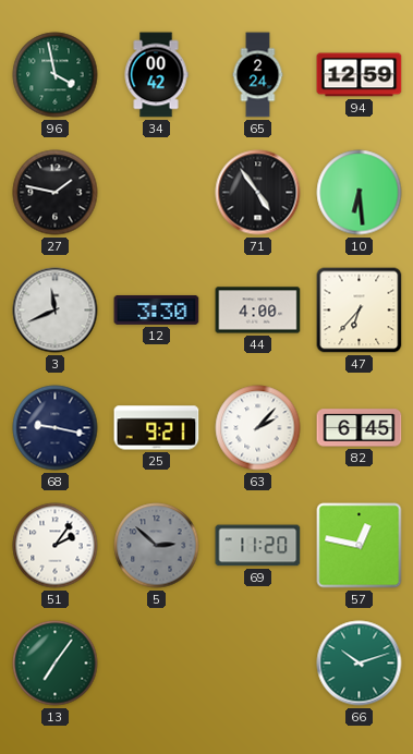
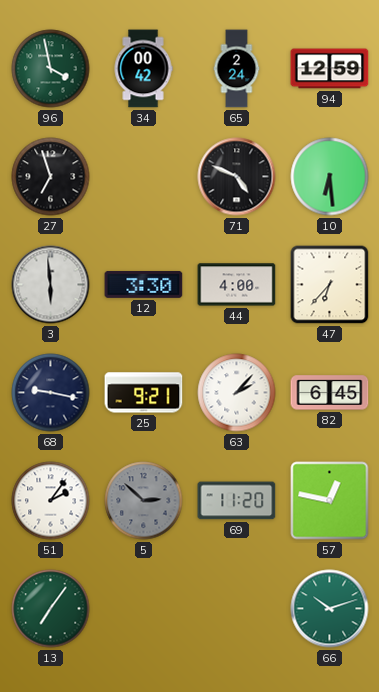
27: 1:47 -> 6:57 (51, 177)
71: 4:54 -> 4:49 (237, 177)
3: 11:41 -> 5:59 (51, 285)
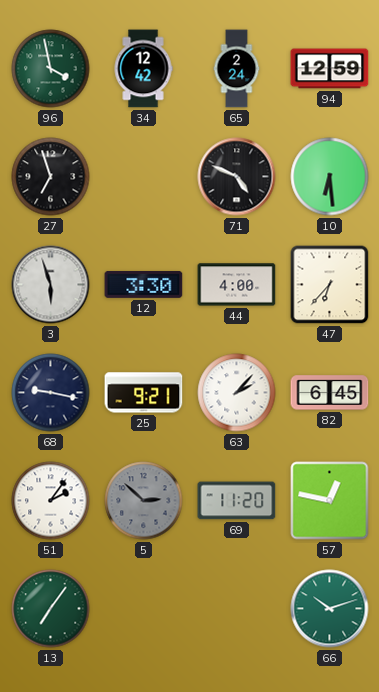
34: 00:42 -> 12:42 (143, 69)
3: 5:59 -> 5:57 (51, 285)
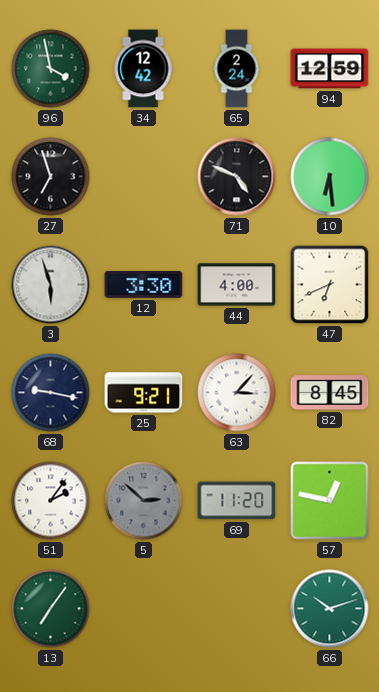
47: 6:37 -> 6:41 (330, 285)
63: 2:07 -> 3:07 (237, 393)
82: 6:45 -> 8:45 (330, 393)
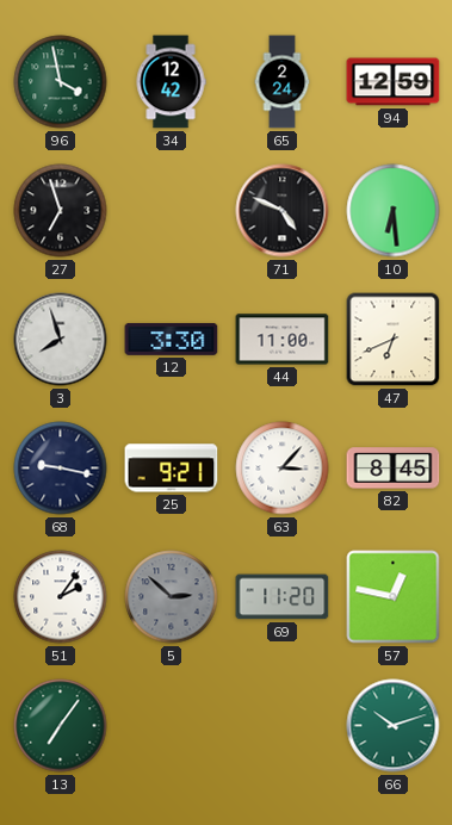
3: 5:57 -> 7:57 (61, 340)
44: 4:00 -> 11:00 (283, 340)
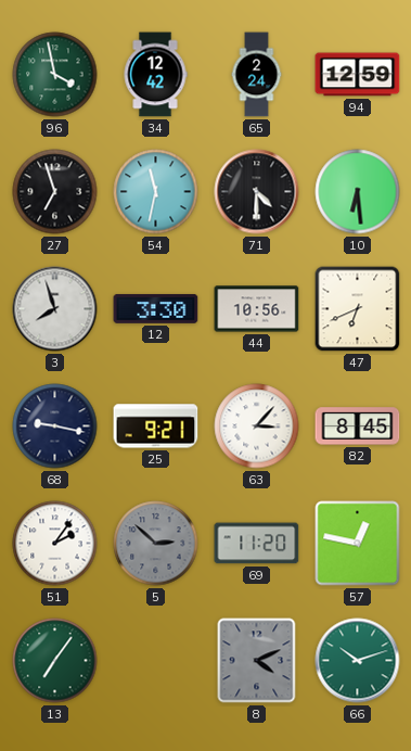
54: none -> 11:32 (156, 192)
71: 4:49 -> 4:30 (257, 192)
44: 11:00 -> 10:56 (257, 309)
8: none -> 4:11 (257, 661)
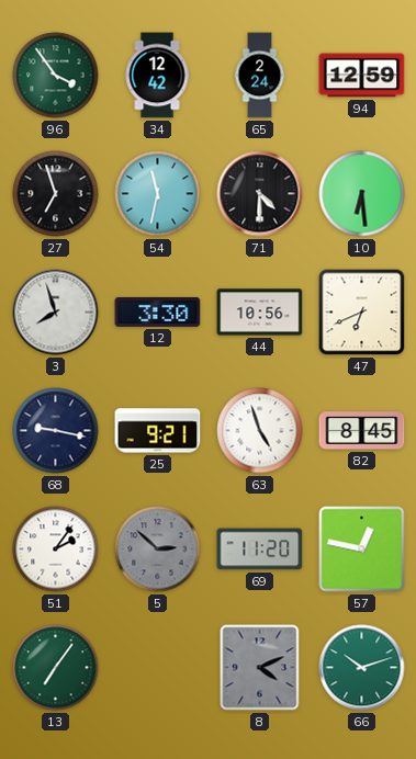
96: 3:58 -> 3:54 (56, 76)
63: 3:07 -> 4:57 (260, 431)
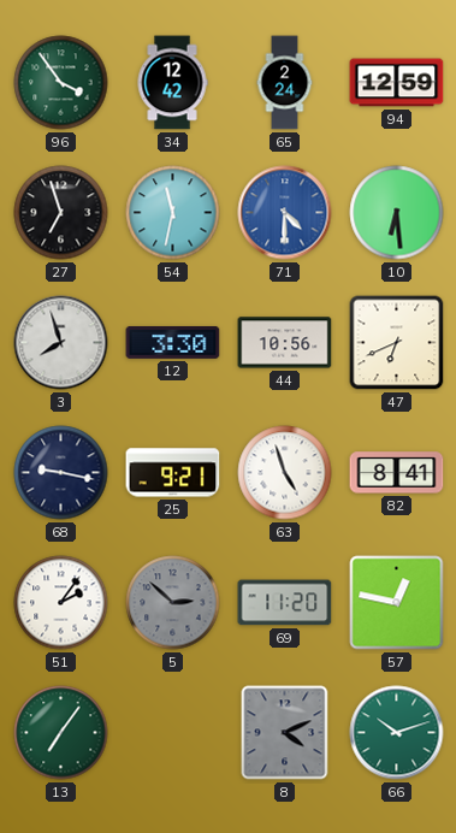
71 dial: black -> blue (285, 213)
82: 8:45 -> 8:41 (397, 473)
